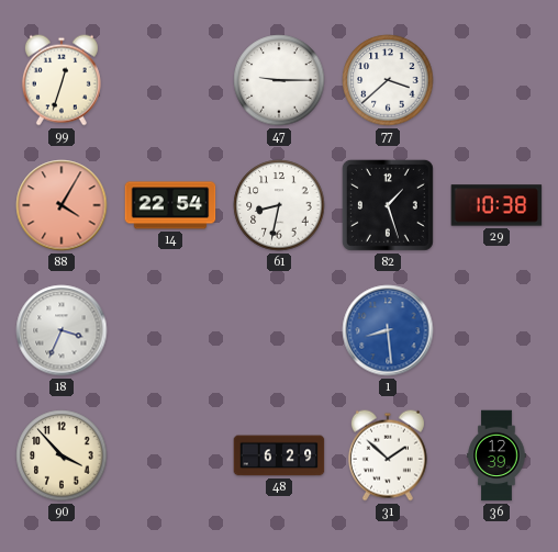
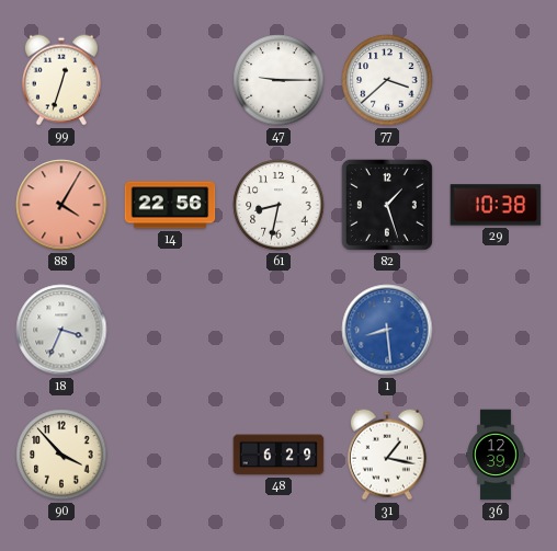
14: 22:54 -> 22:56 (170, 205)
31: 1:52 -> 1:17 (387, 455)
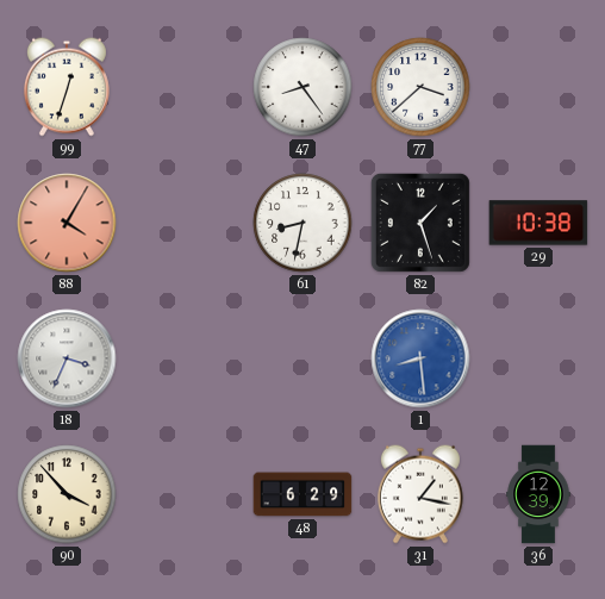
47: 9:15 -> 8:24 (302, 87)
14: 22:56 -> none (170, 205)
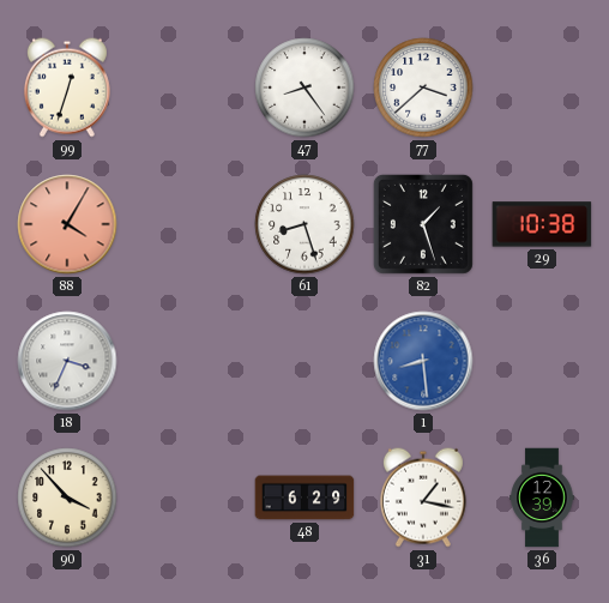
61: 8:32 -> 8:27 (304, 224)
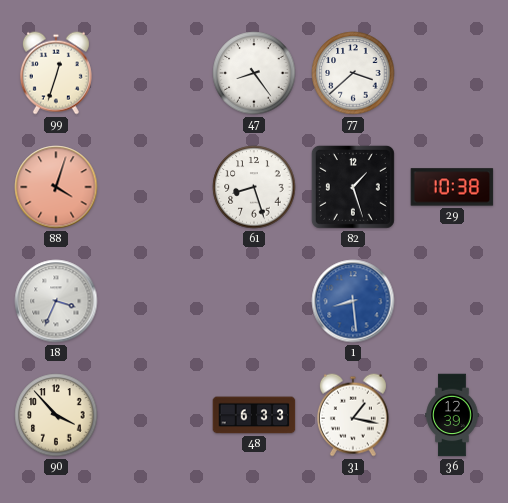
88: 4:05 -> 4:03 (56, 187)
48: 6:29 -> 6:33 (254, 415)
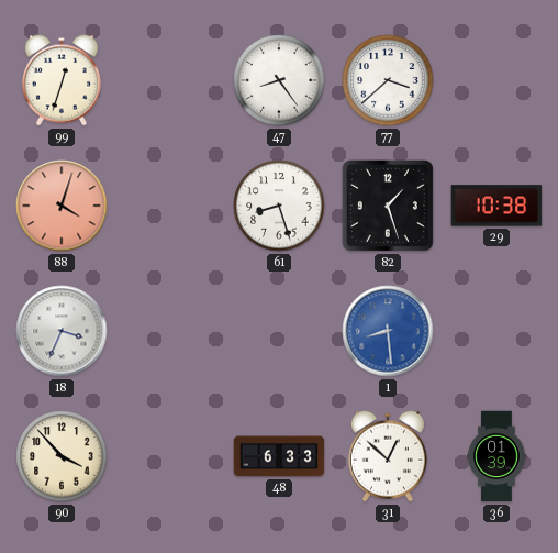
31: 1:17 -> 12:52 (388, 456)
36: 12:39 -> 01:39 (496, 456)
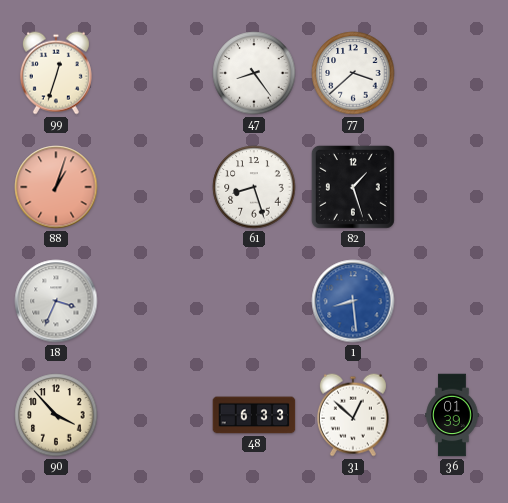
88: 4:03 -> 1:03 (56, 187)
29: 10:38 -> none (496, 206)
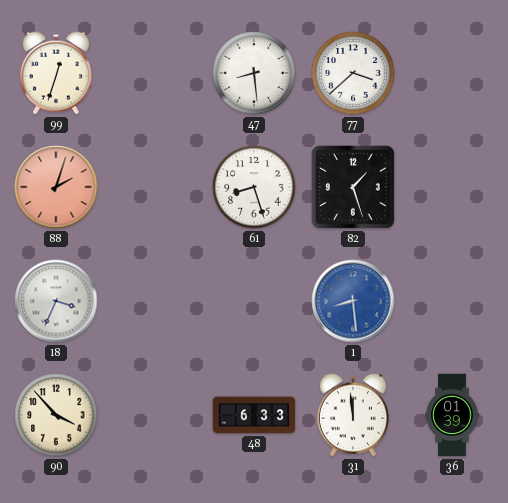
47: 8:24 -> 8:29 (254, 73)
88: 1:03 -> 2:03 (56, 187)
31: 12:52 -> 11:59 (353, 415)
